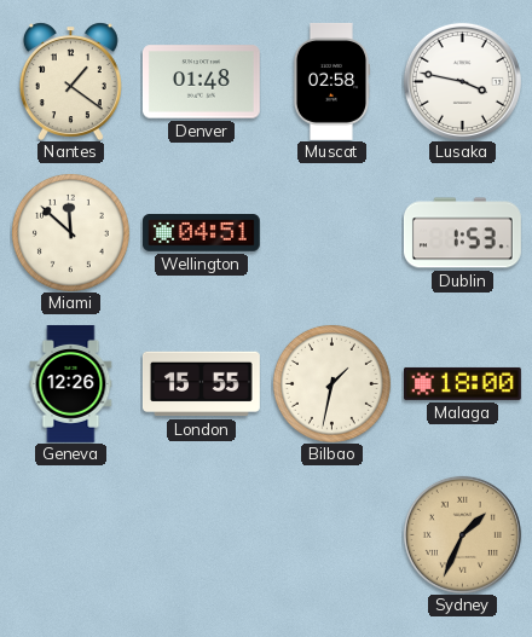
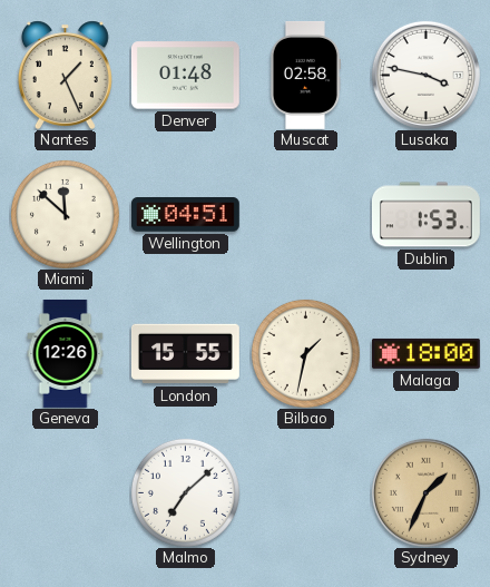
Nantes: 1:21 -> 1:26 (65, 75)
Malmo: none -> 7:08 (185, 492)
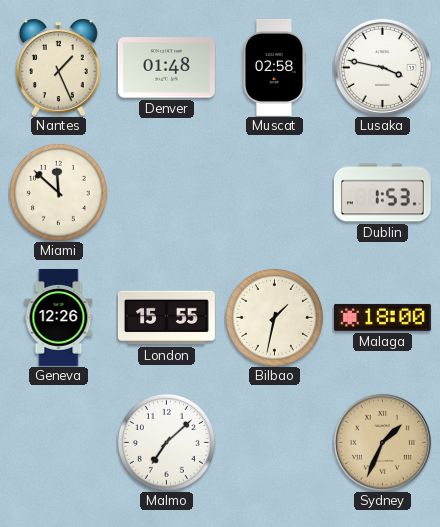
Wellington: 04:51 -> none (185, 215)
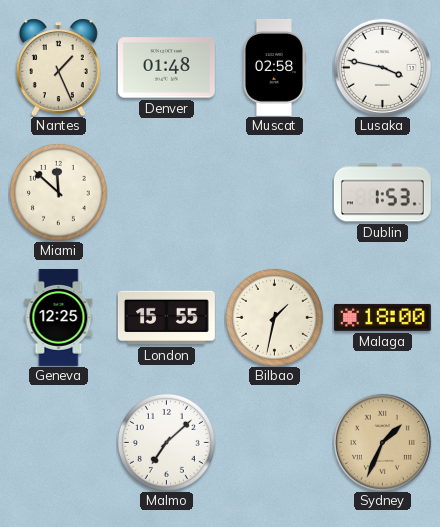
Geneva: 12:26 -> 12:25 (59, 318)
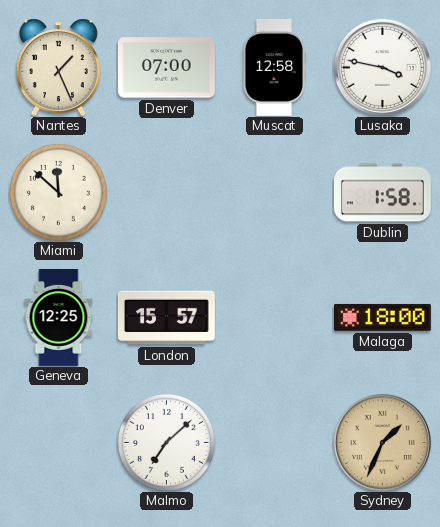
Denver: 01:48 -> 07:00 (166, 68)
Muscat: 02:58 -> 12:58 (273, 67)
Dublin: 1:53 -> 1:58 (382, 193)
London: 15:55 -> 15:57 (166, 318)
Bilbao: 1:32 -> none (274, 317)
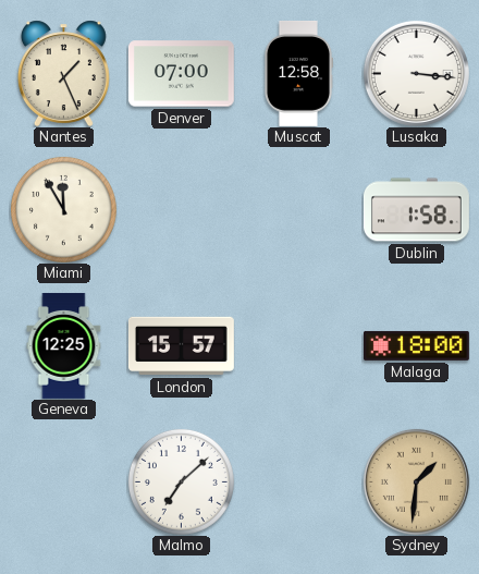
Lusaka: 3:47 -> 3:16 (416, 73)
Miami: 11:52 -> 11:55 (63, 209)
Sydney: 1:34 -> 1:31 (416, 481)
